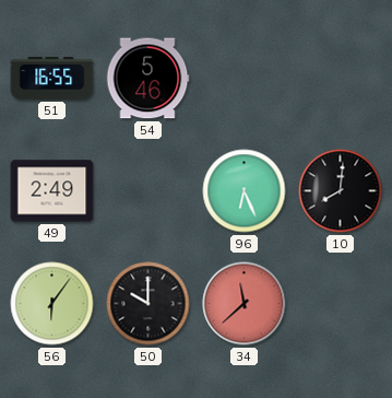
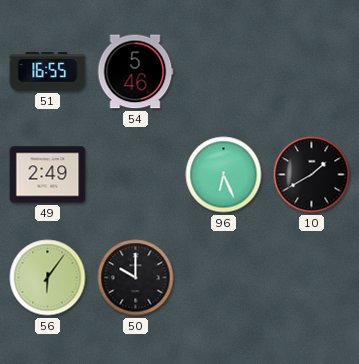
10: 8:01 -> 1:40 (312, 175)
34: 11:38 -> none (245, 304)
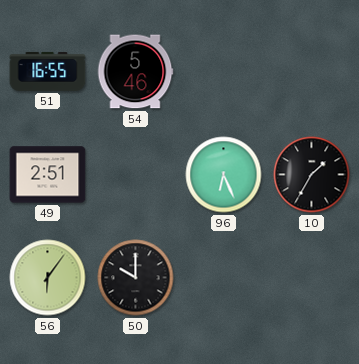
49: 2:49 -> 2:51 (48, 175)
10: 1:40 -> 1:35 (312, 175)
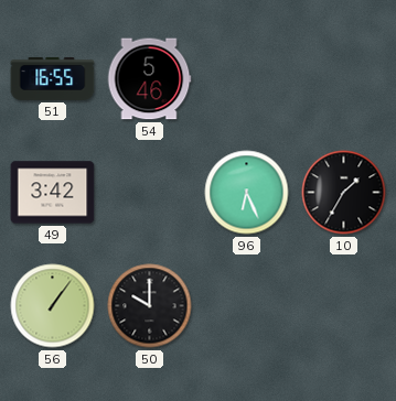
49: 2:51 -> 3:42 (53, 193)
56: 6:06 -> 1:06 (53, 306)
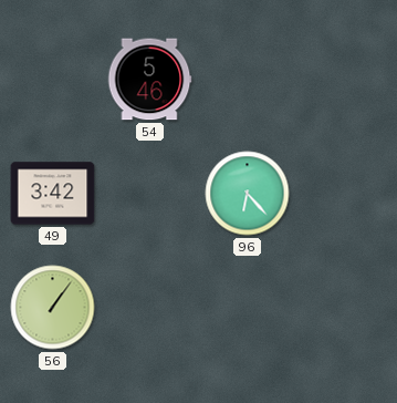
51: 16:55 -> none (53, 78)
96: 6:26 -> 6:23 (248, 194)
10: 1:35 -> none (344, 193)
50: 10:00 -> none (150, 306)
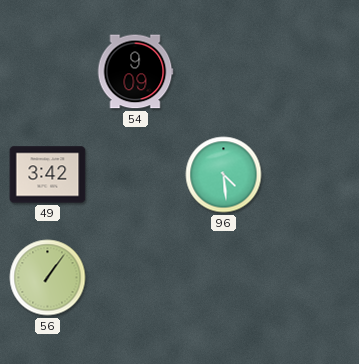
54: 5:46 -> 9:09 (135, 72)
96: 6:23 -> 4:29 (224, 175)
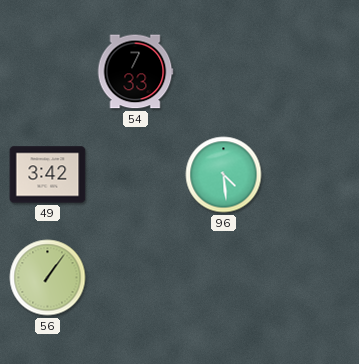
54: 9:09 -> 7:33 (135, 72)
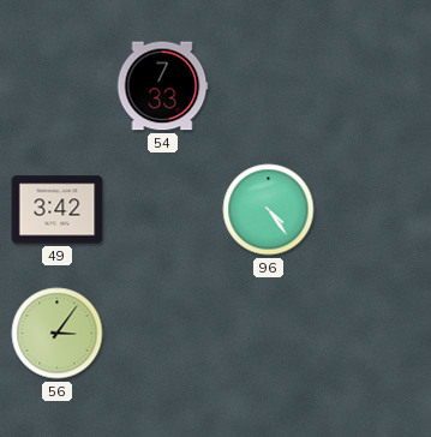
96: 4:29 -> 4:24 (269, 210)
56: 1:06 -> 3:06 (58, 334)
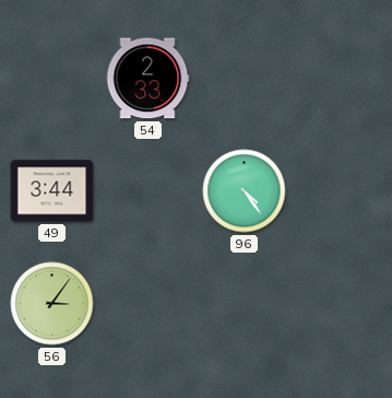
54: 7:33 -> 2:33 (147, 79)
49: 3:42 -> 3:44 (52, 191)
